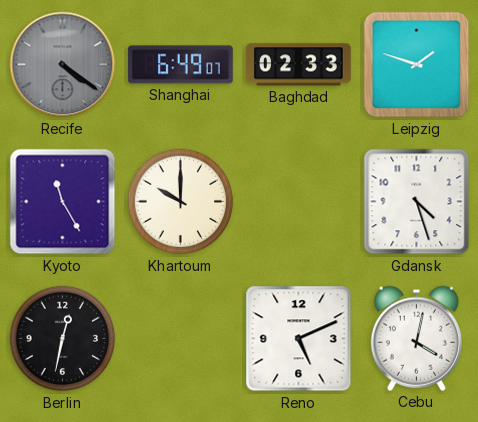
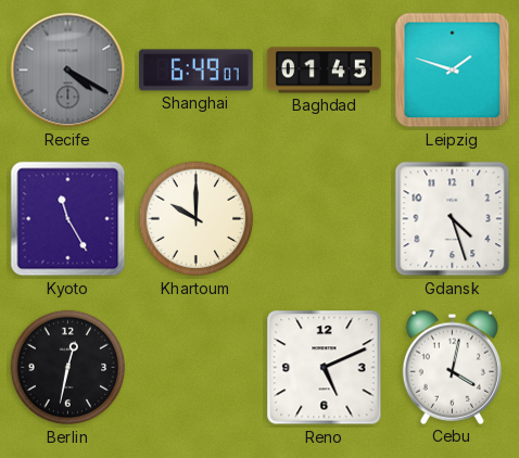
Recife: 4:21 -> 4:20 (68, 71)
Baghdad: 02:33 -> 01:45 (325, 71)
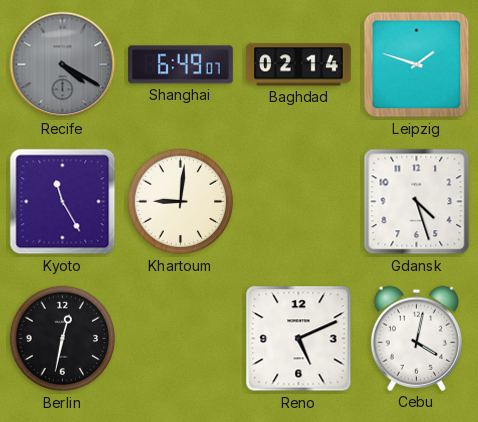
Baghdad: 01:45 -> 02:14 (299, 65)
Khartoum: 10:00 -> 9:01 (181, 202)
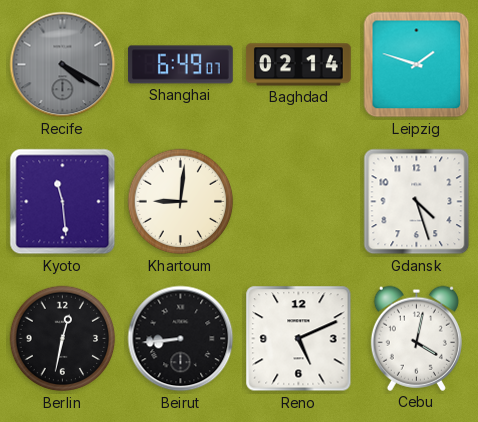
Kyoto: 11:25 -> 11:29 (63, 202)
Beirut: none -> 8:44 (181, 339)
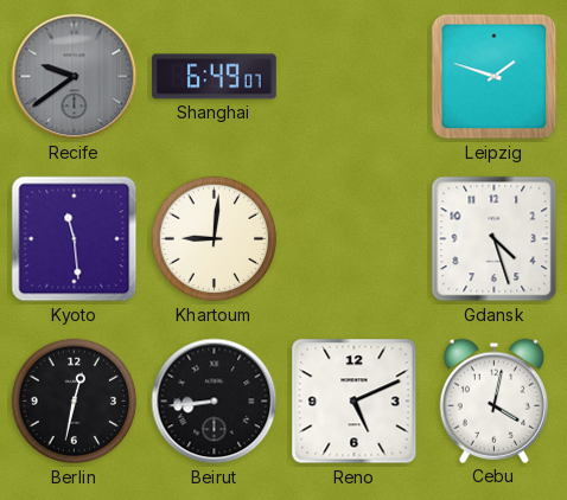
Recife: 4:20 -> 9:39 (75, 77)
Baghdad: 02:14 -> none (299, 65)
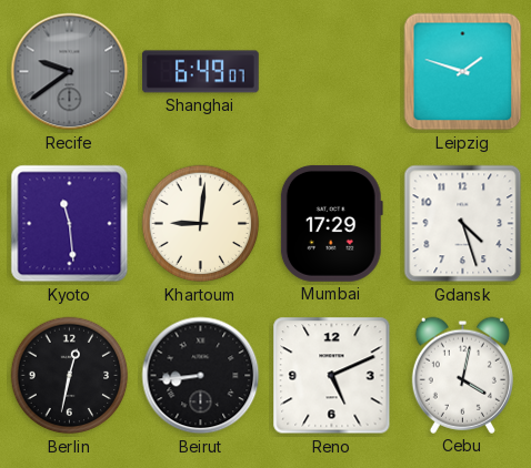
Mumbai: none -> 17:29 (331, 223)
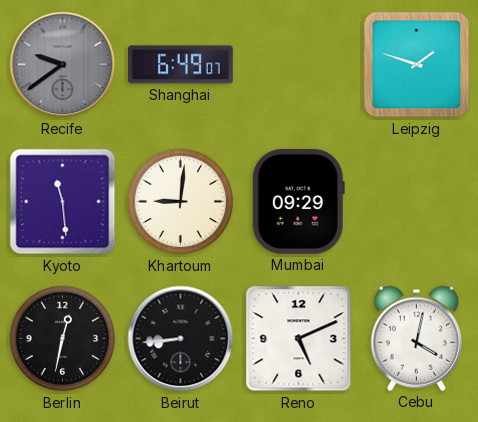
Mumbai: 17:29 -> 09:29 (298, 201)
Gdansk: 4:27 -> none (463, 224)
